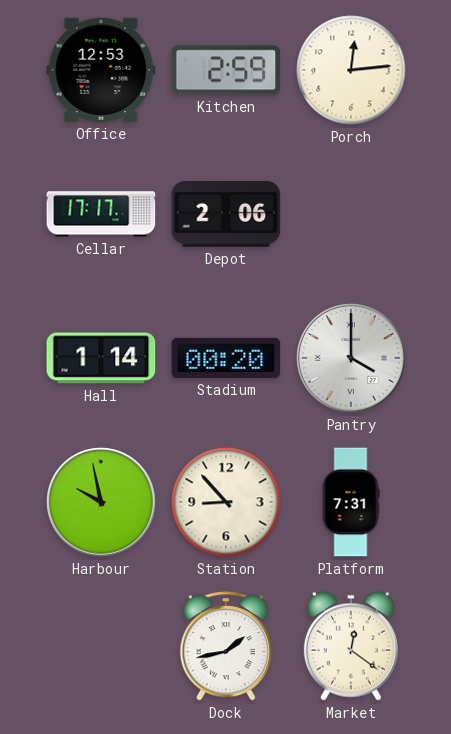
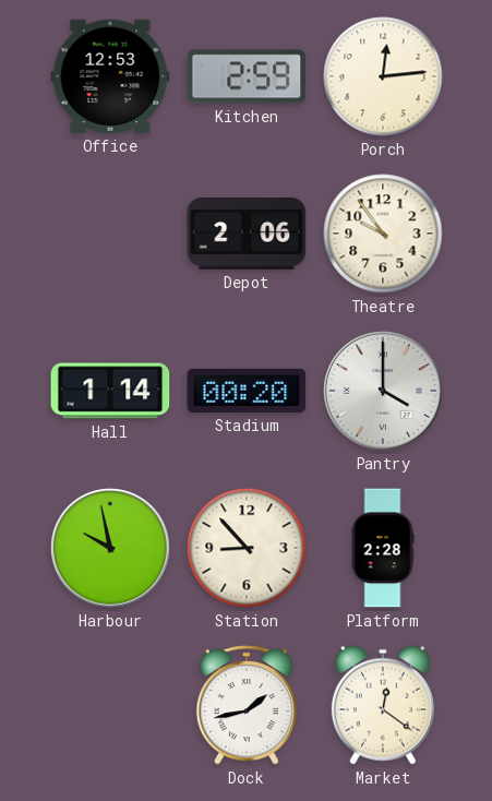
Cellar: 17:17 -> none (101, 214)
Theatre: none -> 9:54 (383, 234)
Platform: 7:31 -> 2:28 (383, 548)
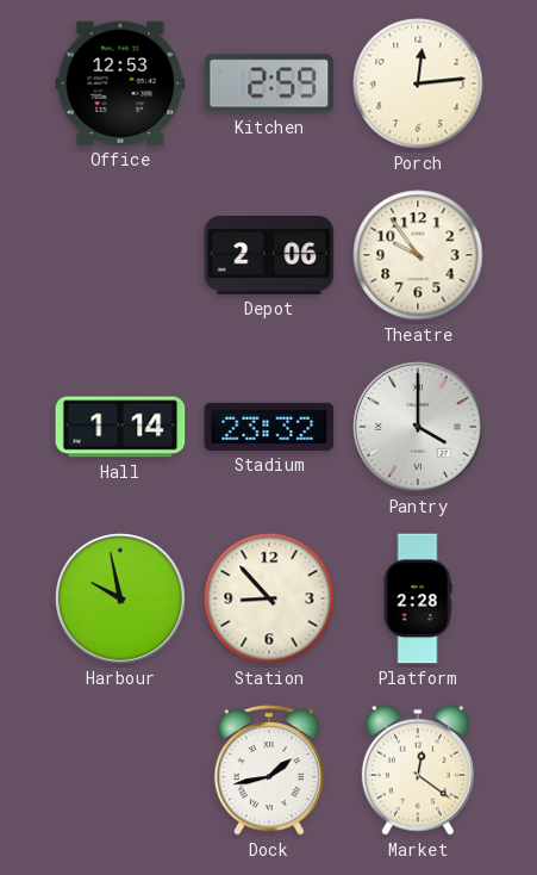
Stadium: 00:20 -> 23:32 (269, 427)
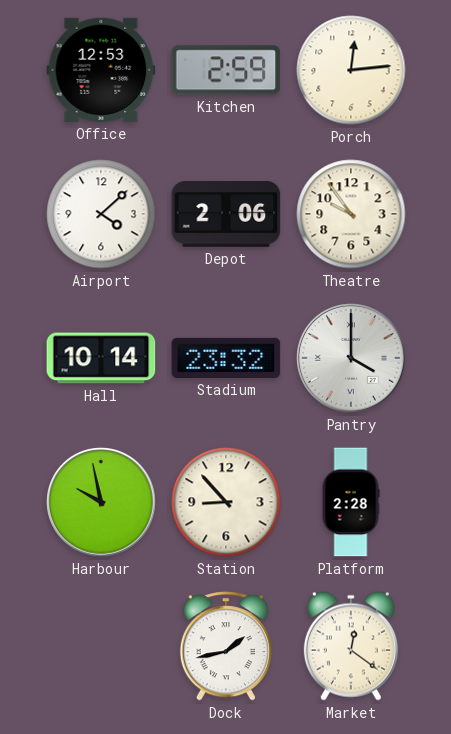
Airport: none -> 4:08 (101, 214)
Hall: 1:14 -> 10:14 (101, 358)
